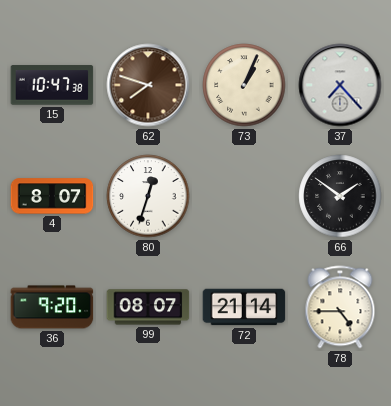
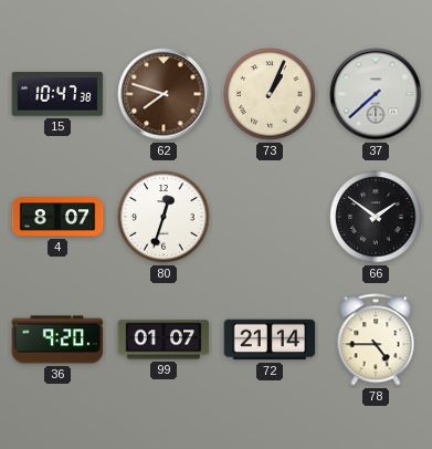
37: 7:23 -> 7:38 (376, 94)
99: 08:07 -> 01:07 (164, 340)
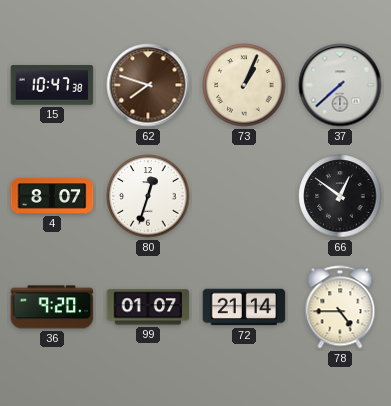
66: 1:51 -> 12:51 (340, 196)
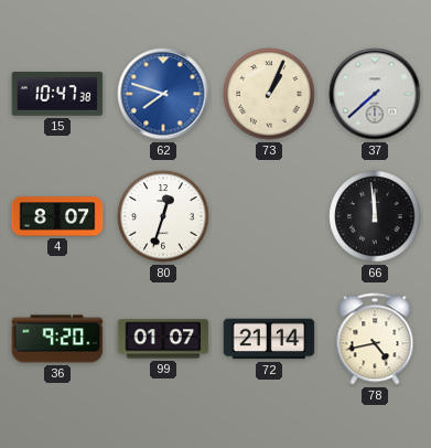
62 dial: brown -> blue (163, 94)
66: 12:51 -> 11:59 (375, 216)
78: 4:45 -> 4:43 (375, 339)
